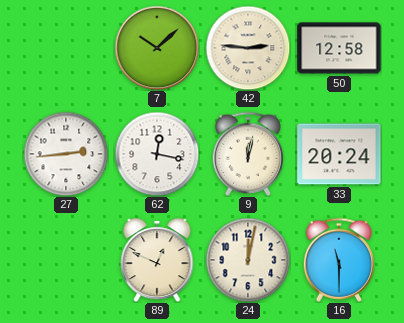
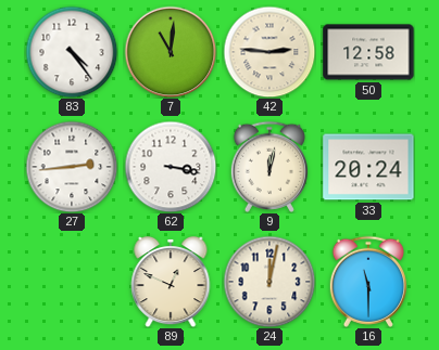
83: none -> 4:24 (72, 52)
7: 10:08 -> 11:01 (171, 52)
62: 12:17 -> 3:17 (171, 167)
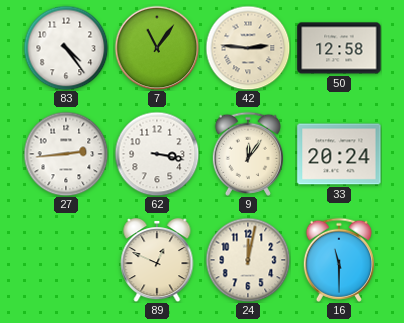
7: 11:01 -> 11:06 (157, 48)
9: 12:02 -> 12:06 (248, 154)
